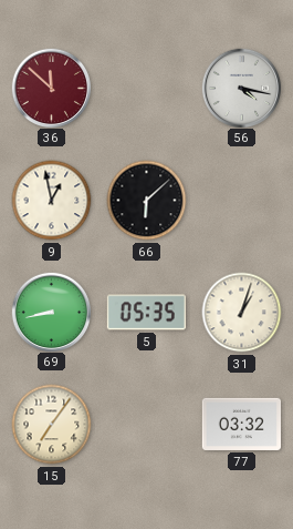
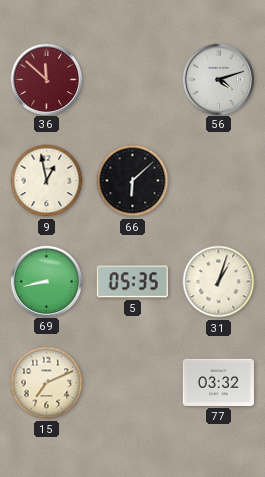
56: 4:17 -> 4:12 (218, 79)
15: 7:06 -> 7:11 (47, 383)
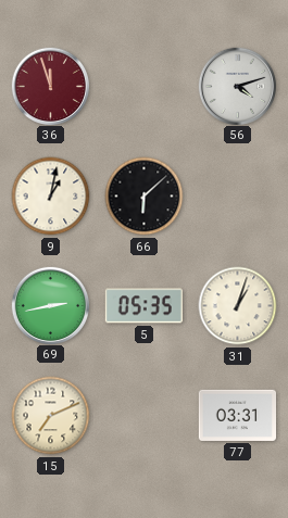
36: 11:52 -> 11:57 (50, 86)
9: 12:58 -> 1:02 (51, 197)
69: 8:43 -> 2:43 (50, 305)
77: 03:32 -> 03:31 (237, 415)
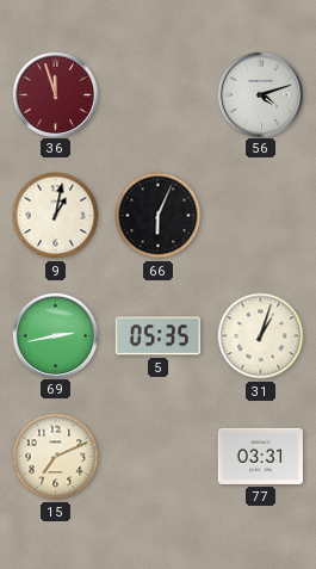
66: 6:08 -> 6:04 (159, 216)
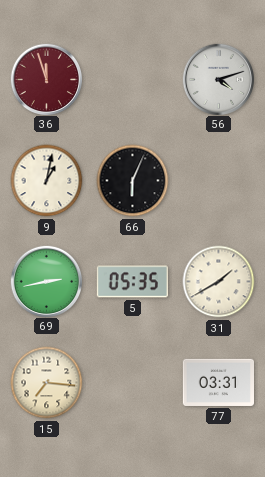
31: 1:03 -> 1:40 (219, 282)
15: 7:11 -> 7:16 (47, 383)
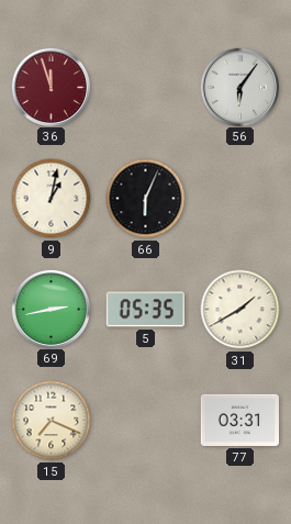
56: 4:12 -> 6:06 (239, 87)
15: 7:16 -> 7:19 (52, 421)
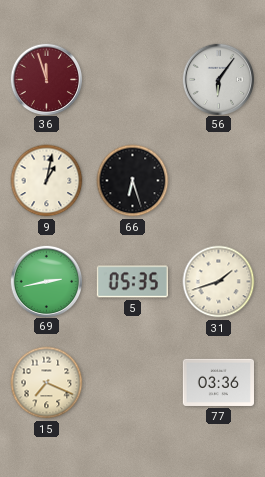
66: 6:04 -> 6:27 (133, 181)
31: 1:40 -> 1:42 (219, 282)
77: 03:31 -> 03:36 (218, 382)
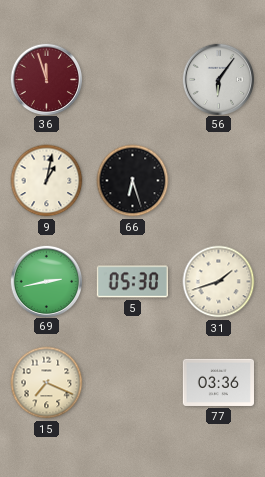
5: 05:35 -> 05:30 (132, 282)
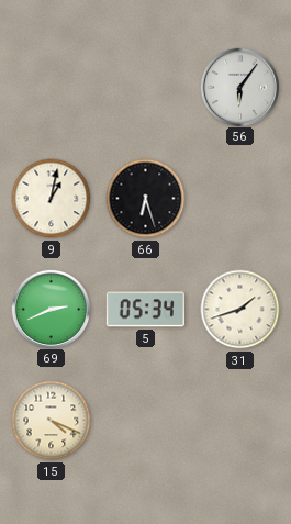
36: 11:57 -> none (46, 79)
69: 2:43 -> 2:41 (51, 309)
5: 05:30 -> 05:34 (145, 310)
15: 7:19 -> 4:19 (52, 421)
77: 03:36 -> none (218, 382)
